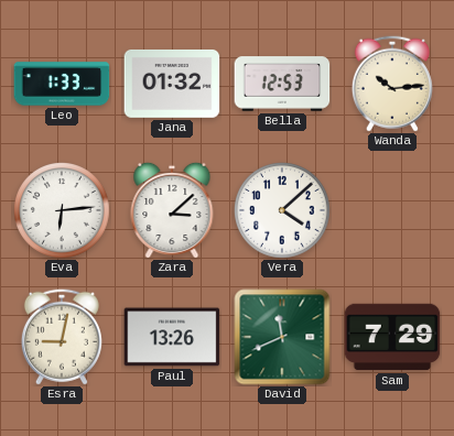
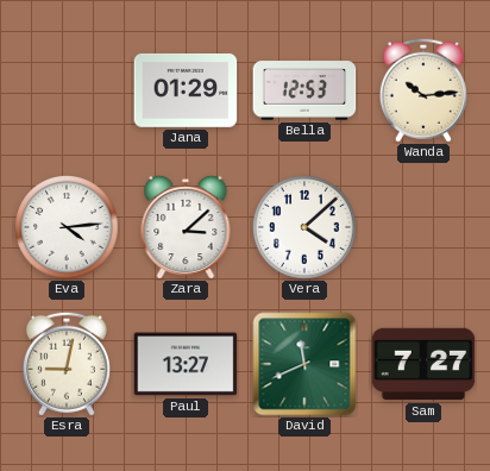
Leo: 1:33 -> none (62, 84)
Jana: 01:32 -> 01:29 (186, 90)
Eva: 6:14 -> 4:14 (68, 228)
Paul: 13:26 -> 13:27 (186, 364)
Sam: 7:29 -> 7:27 (423, 364)
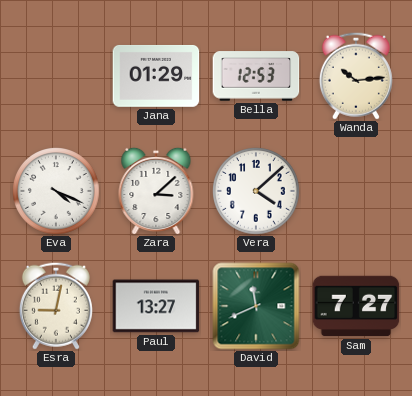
Eva: 4:14 -> 4:19 (57, 192)
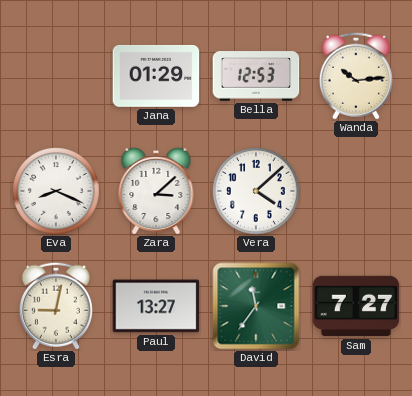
Eva: 4:19 -> 8:19 (57, 192)
David: 11:41 -> 11:36 (256, 306)
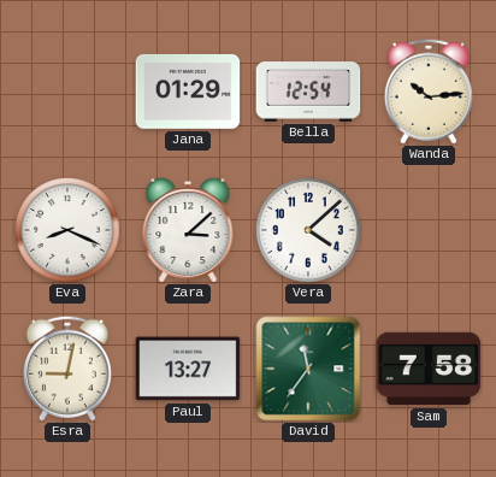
Bella: 12:53 -> 12:54 (308, 92)
Sam: 7:27 -> 7:58 (429, 369)
